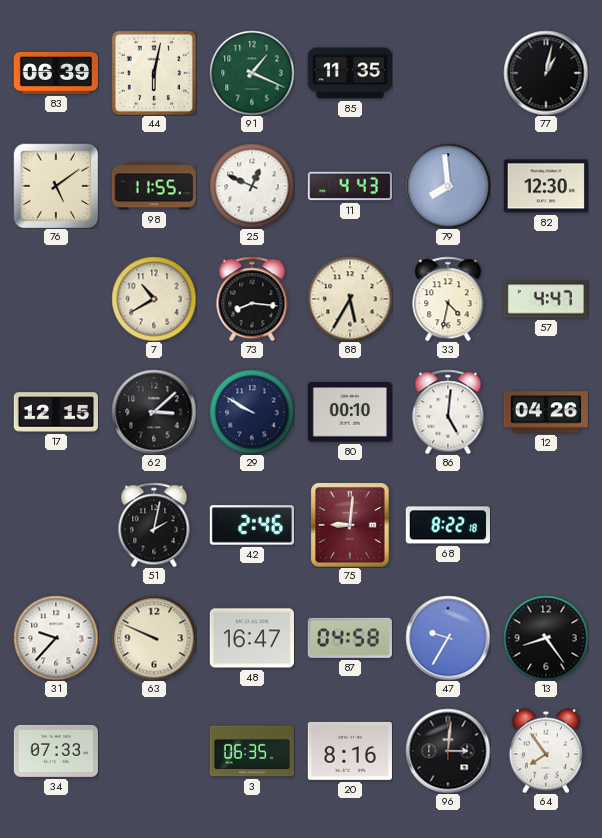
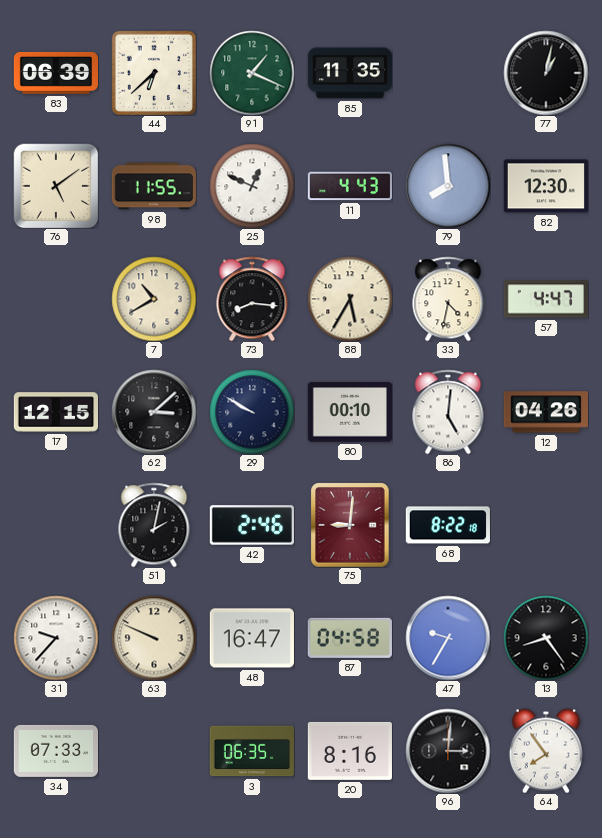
44: 6:02 -> 6:38 (154, 73)
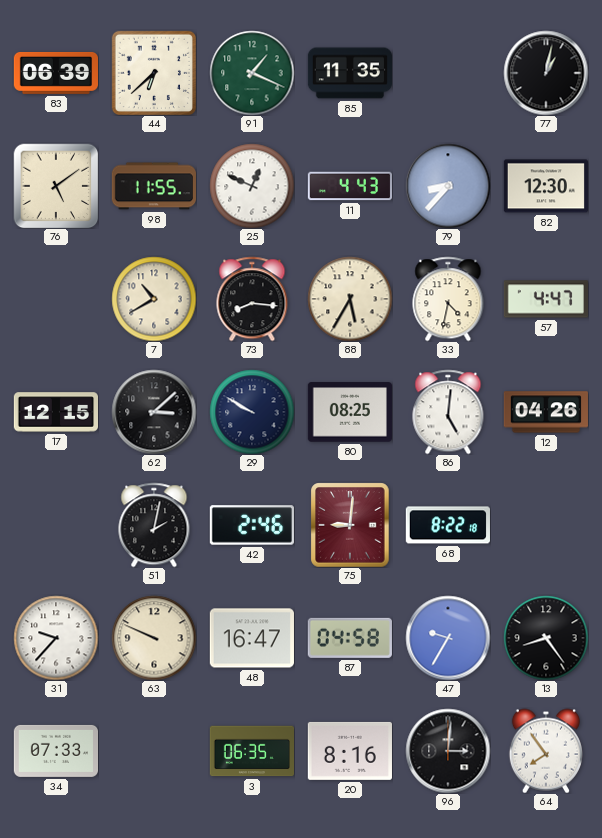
79: 7:59 -> 8:37 (448, 186)
80: 00:10 -> 08:25 (350, 412)
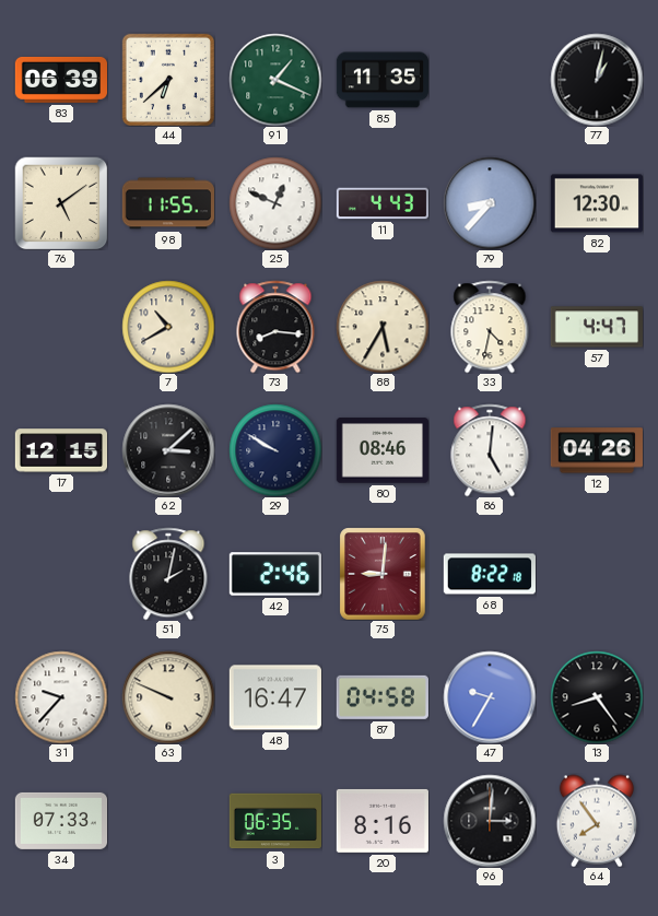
80: 08:25 -> 08:46 (383, 450)
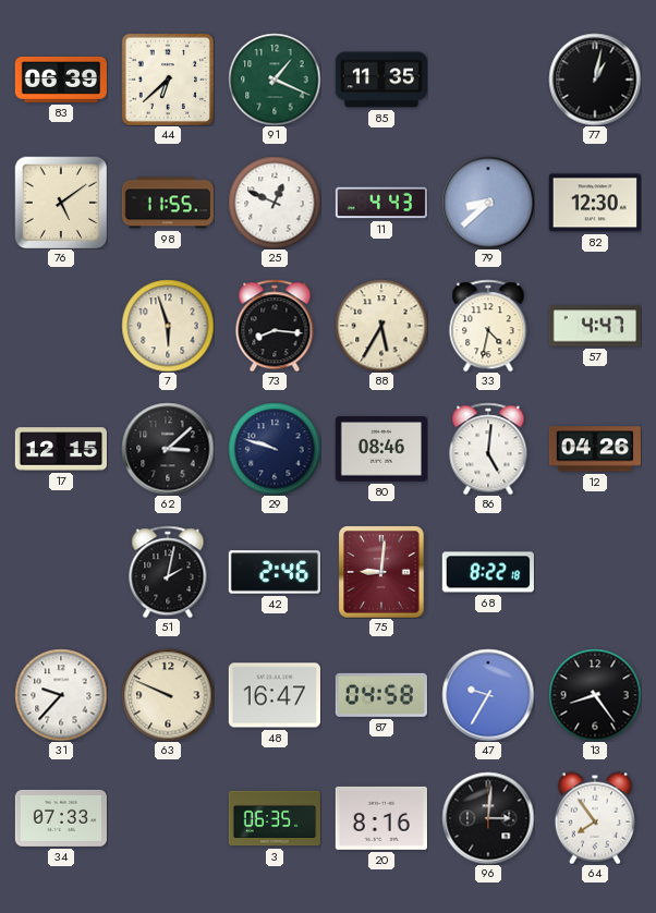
79: 8:37 -> 8:38 (488, 203)
7: 10:40 -> 5:57 (168, 326)
29: 9:50 -> 9:48 (275, 449)
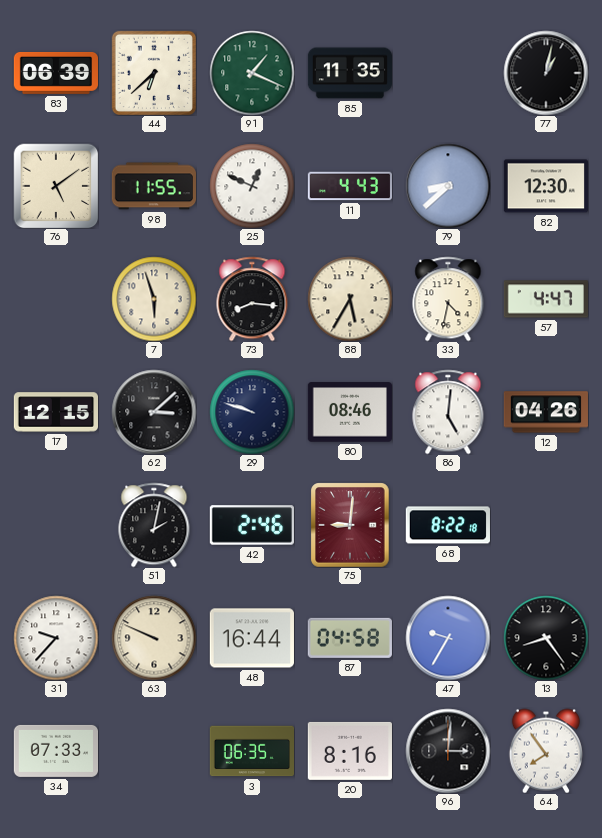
48: 16:47 -> 16:44 (252, 638)
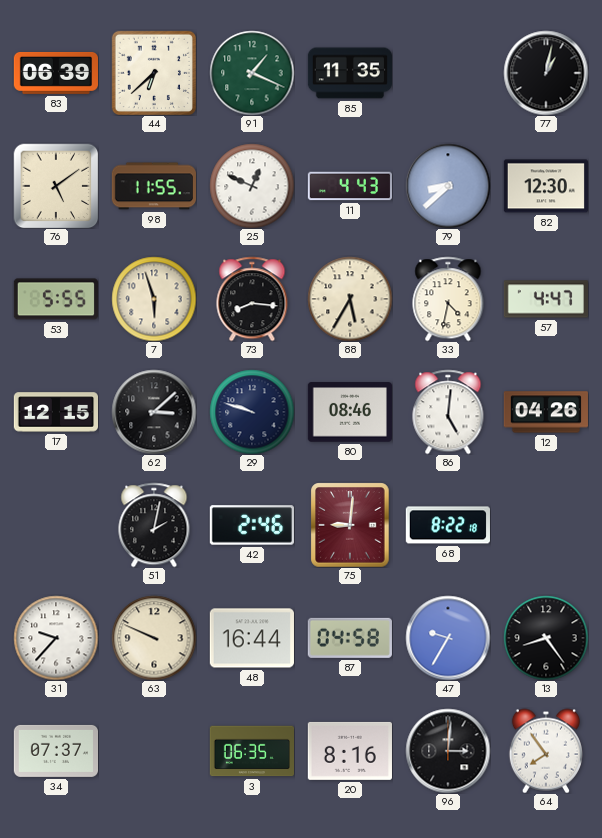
53: none -> 5:55 (56, 299)
34: 07:33 -> 07:37 (55, 751)
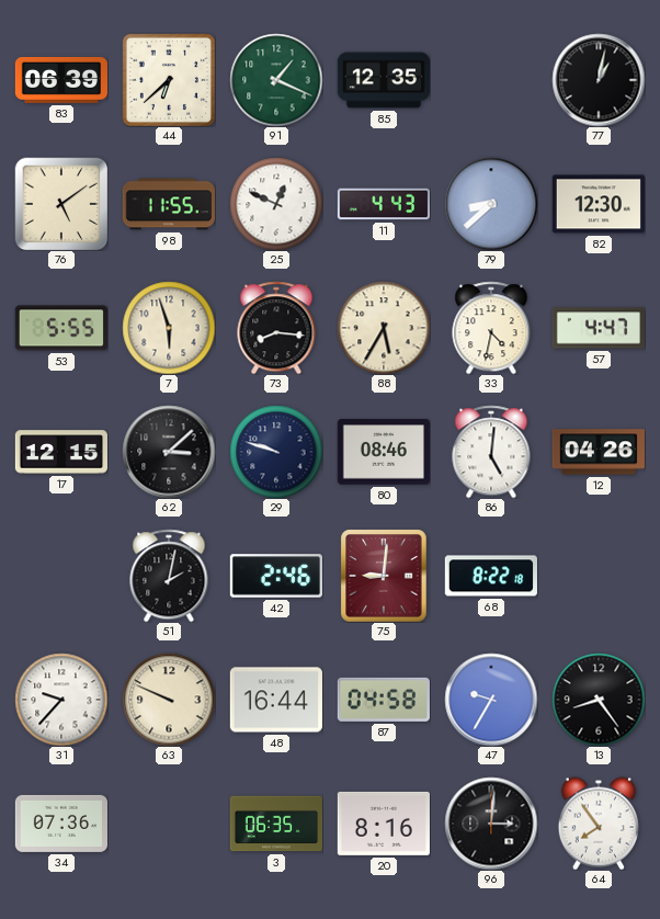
85: 11:35 -> 12:35 (383, 80)
34: 07:37 -> 07:36 (60, 824)
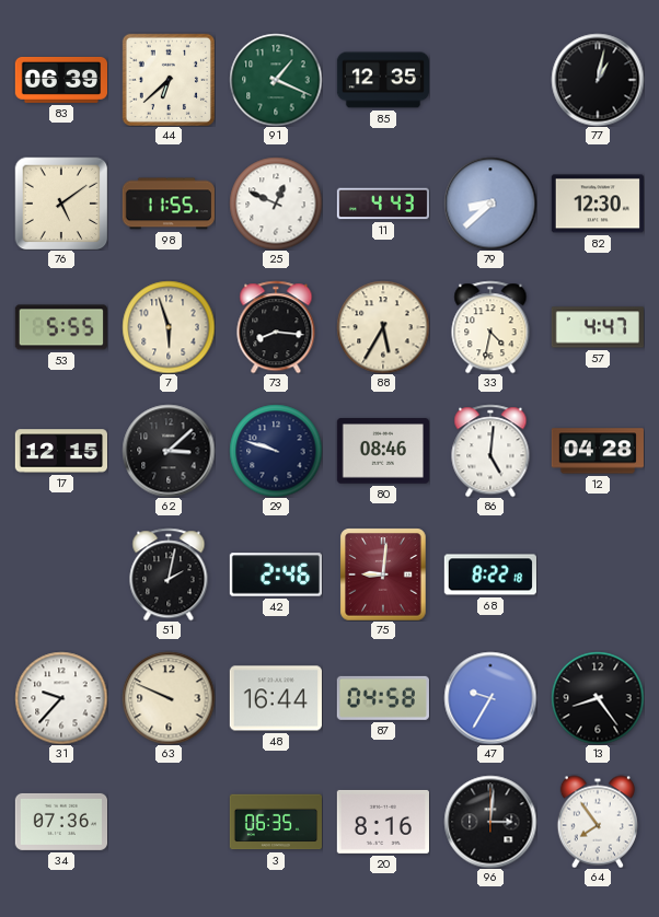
12: 04:26 -> 04:28 (597, 451)
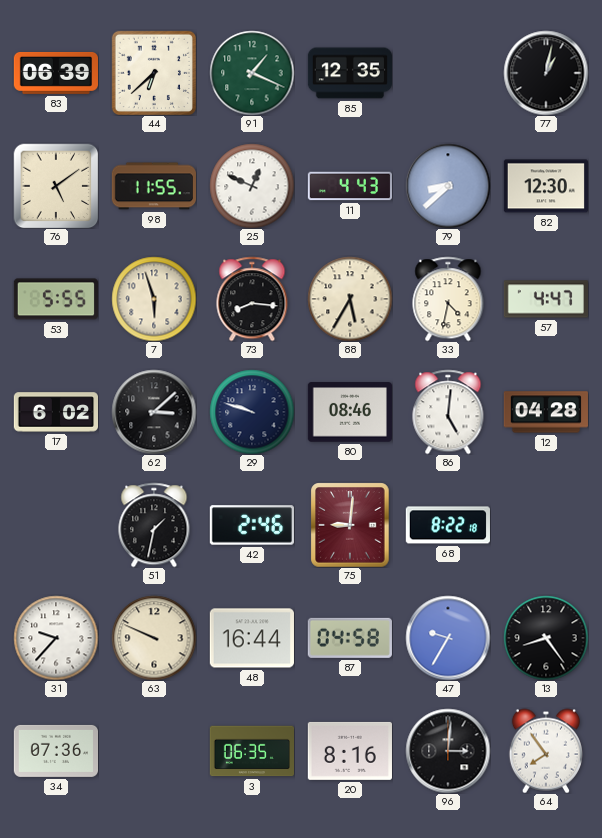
17: 12:15 -> 6:02 (55, 412)
51: 2:02 -> 1:32 (154, 525)
